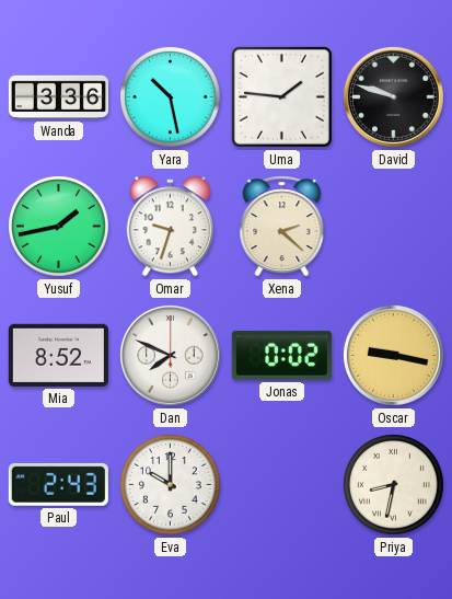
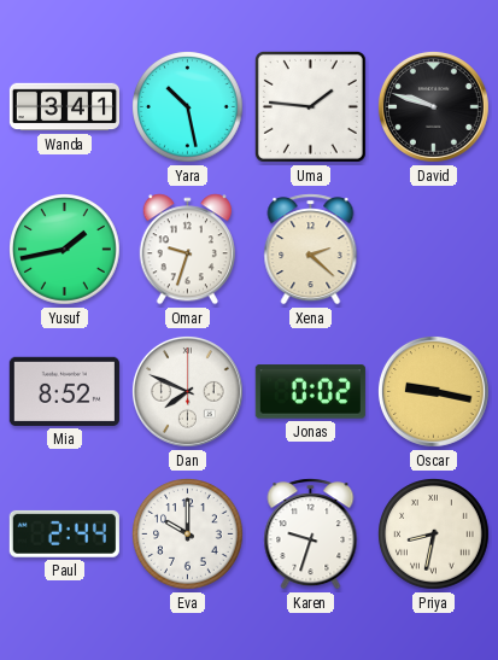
Wanda: 3:36 -> 3:41 (64, 107)
Paul: 2:43 -> 2:44 (64, 533)
Karen: none -> 9:33 (311, 535)
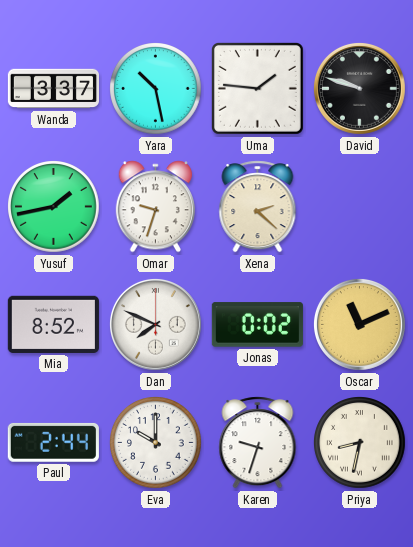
Wanda: 3:41 -> 3:37 (53, 89)
Oscar: 9:17 -> 11:11 (359, 324)
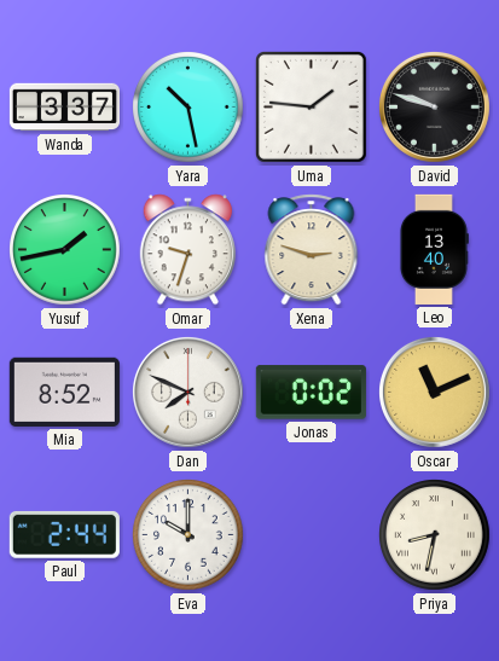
Xena: 2:22 -> 2:48 (312, 250)
Leo: none -> 13:40 (434, 249)
Karen: 9:33 -> none (258, 443)
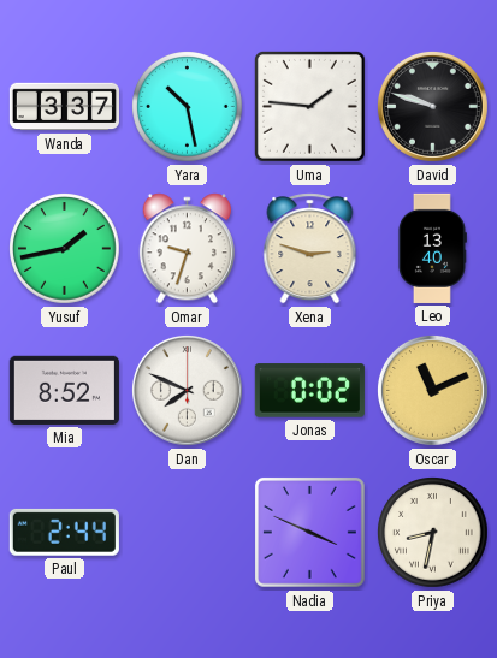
Eva: 10:00 -> none (188, 535)
Nadia: none -> 3:49 (309, 532)
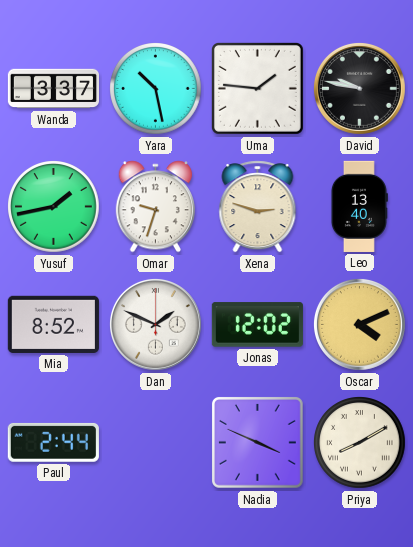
David: 9:48 -> 9:47 (359, 88)
Dan: 7:49 -> 1:49 (155, 324)
Jonas: 0:02 -> 12:02 (257, 325)
Oscar: 11:11 -> 4:11 (359, 324)
Priya: 8:32 -> 8:10 (360, 443)
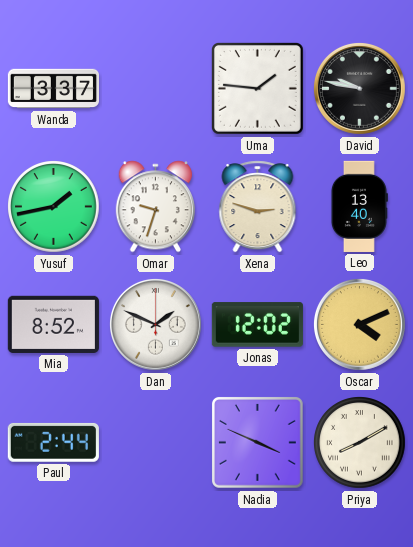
Yara: 10:28 -> none (156, 89)
